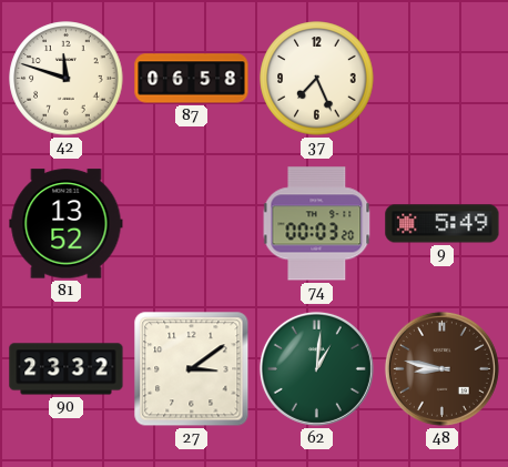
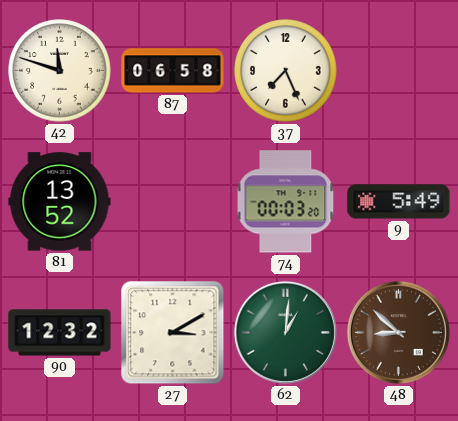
90: 23:32 -> 12:32 (60, 333)
27: 3:09 -> 3:10 (173, 333)
48: 8:47 -> 8:52 (398, 332)
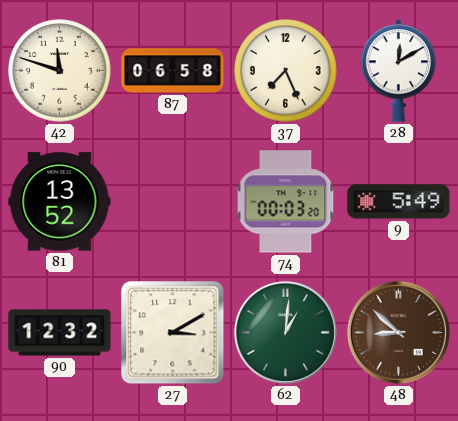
28: none -> 12:10 (399, 71)
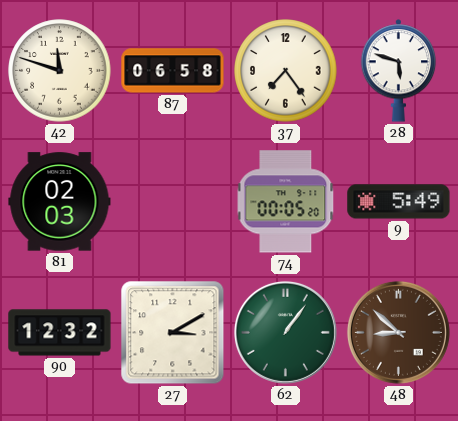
37: 7:26 -> 7:24 (286, 71)
28: 12:10 -> 5:48 (399, 71)
81: 13:52 -> 02:03 (60, 202)
74: 00:03 -> 00:05 (286, 202)
62: 1:01 -> 1:06 (285, 332)
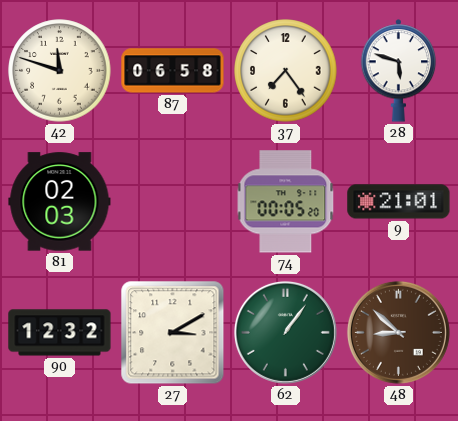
9: 5:49 -> 21:01 (399, 202)
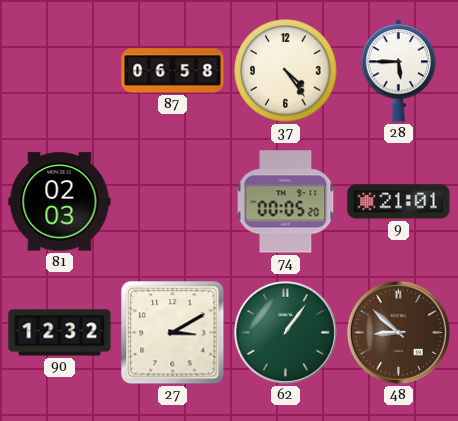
42: 11:48 -> none (60, 71)
37: 7:24 -> 4:24 (286, 71)
28: 5:48 -> 5:45 (399, 71)
